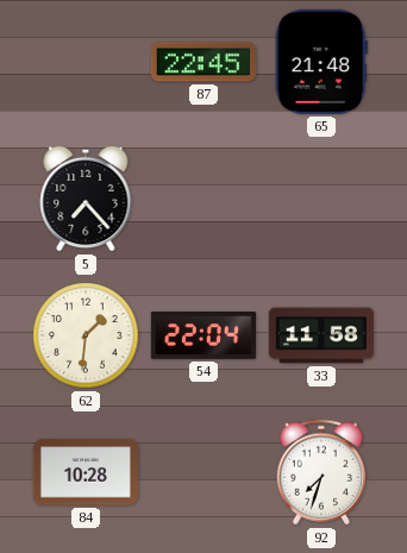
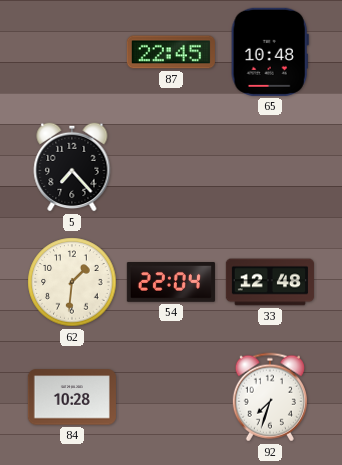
65: 21:48 -> 10:48 (270, 52)
33: 11:58 -> 12:48 (270, 282)
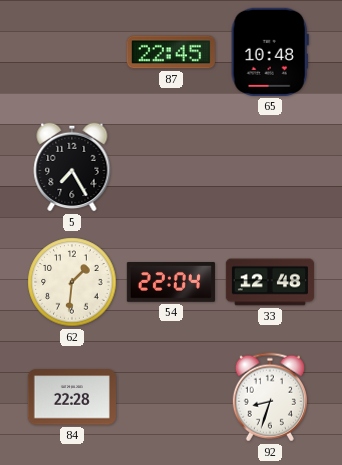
5: 7:23 -> 7:25 (72, 167)
84: 10:28 -> 22:28 (72, 397)
92: 7:33 -> 8:33 (270, 397)
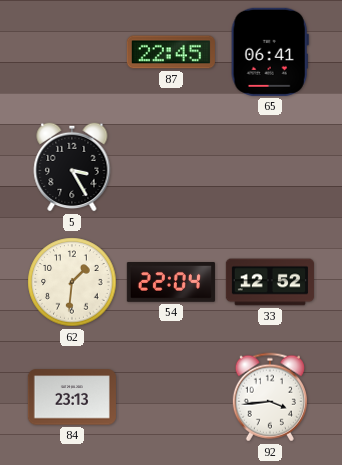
65: 10:48 -> 06:41 (270, 52)
5: 7:25 -> 3:25 (72, 167)
33: 12:48 -> 12:52 (270, 282)
84: 22:28 -> 23:13 (72, 397)
92: 8:33 -> 3:44 (270, 397)
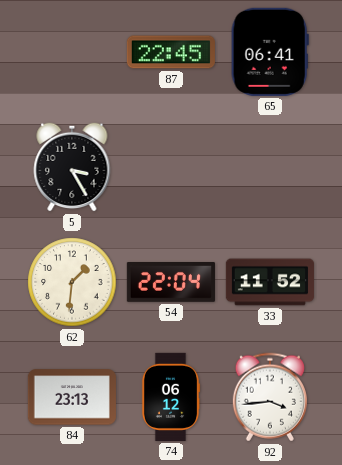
33: 12:52 -> 11:52 (270, 282)
74: none -> 06:12 (171, 397)
